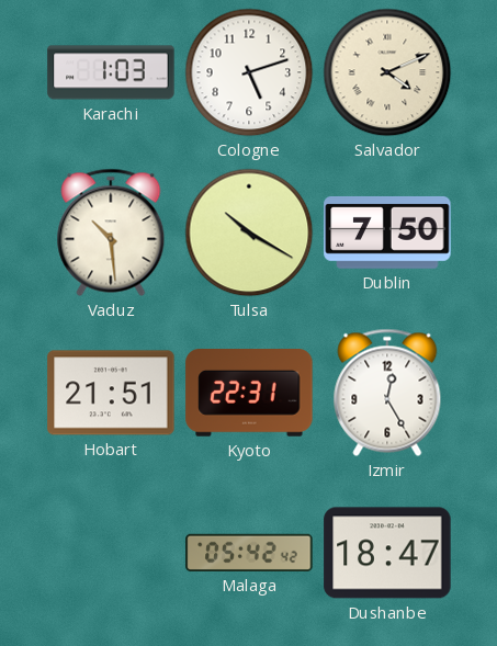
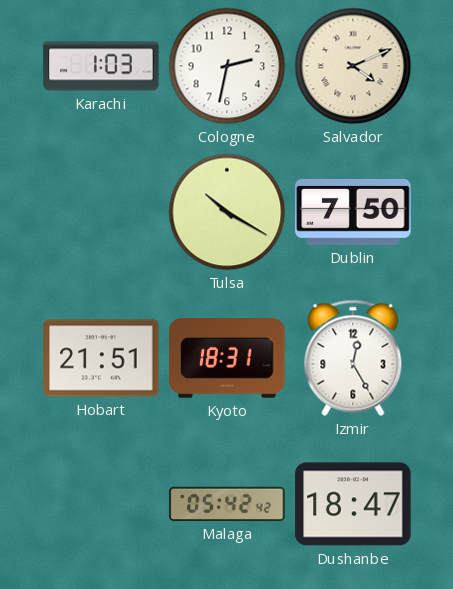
Cologne: 5:12 -> 2:32 (227, 66)
Vaduz: 10:29 -> none (111, 233)
Kyoto: 22:31 -> 18:31 (227, 358)
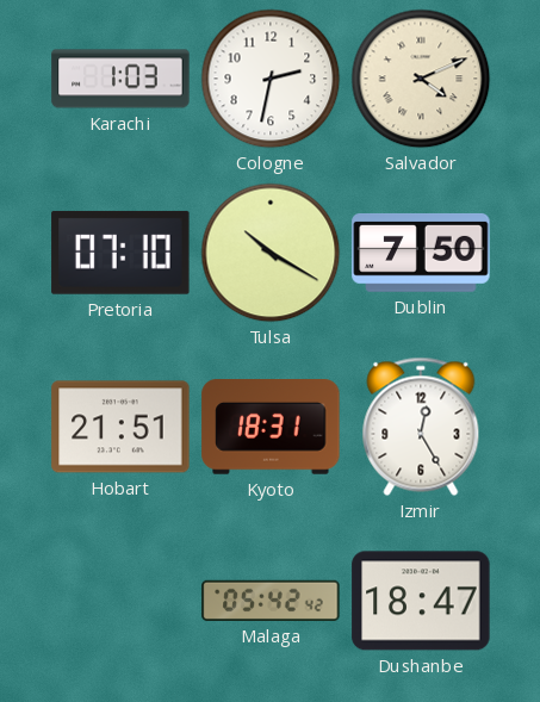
Pretoria: none -> 07:10 (120, 253)
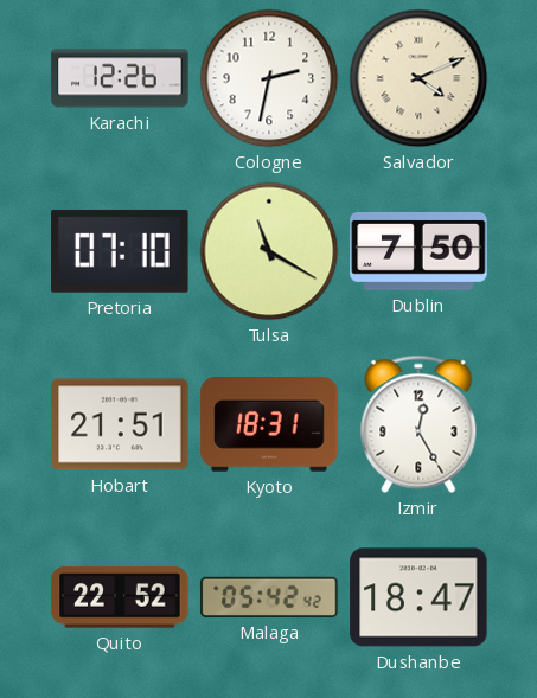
Karachi: 1:03 -> 12:26 (120, 78)
Tulsa: 10:20 -> 11:20 (269, 251)
Quito: none -> 22:52 (120, 597)
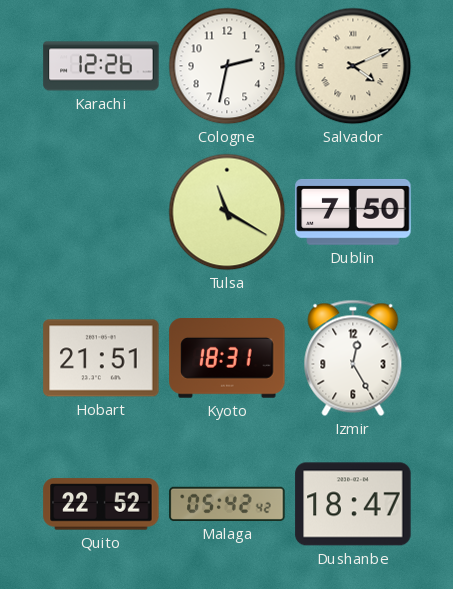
Pretoria: 07:10 -> none (120, 251)
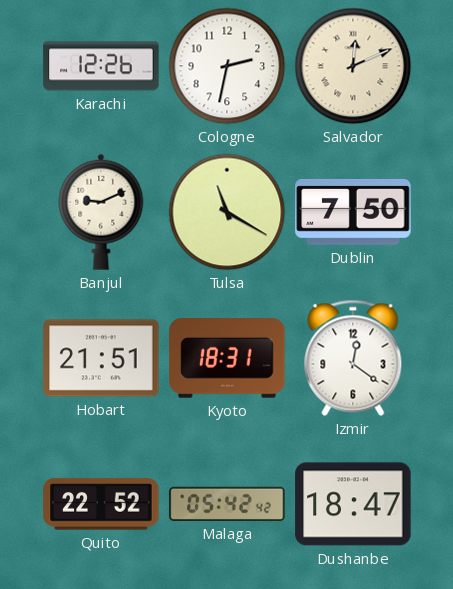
Salvador: 4:11 -> 12:11 (353, 66)
Banjul: none -> 9:11 (101, 212)
Izmir: 12:25 -> 12:21 (353, 358)
